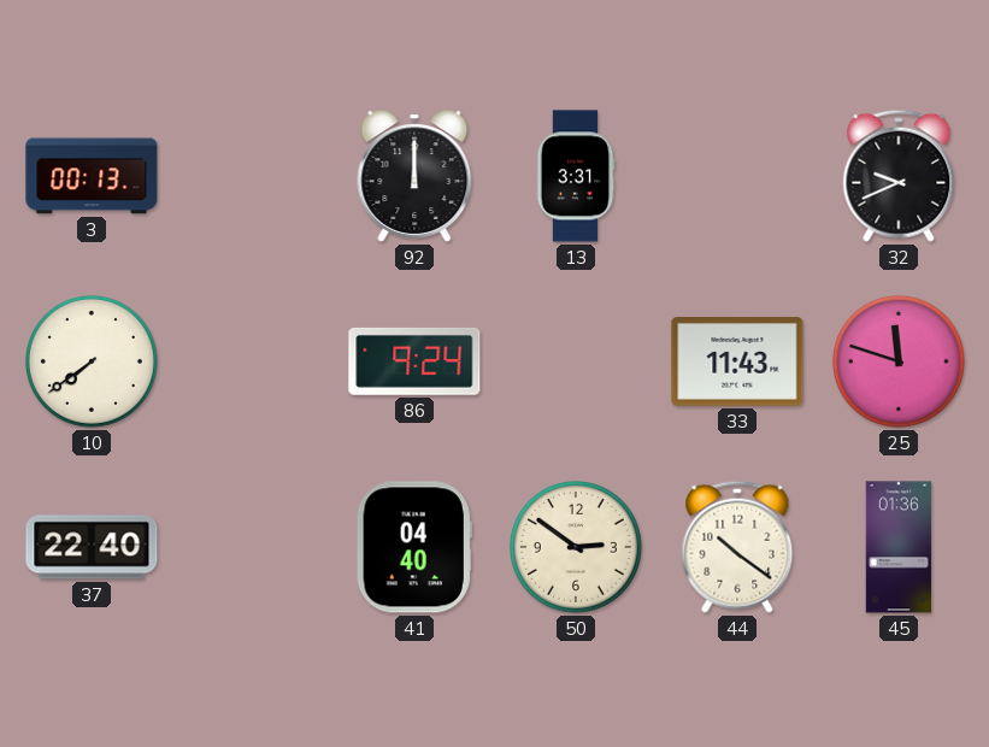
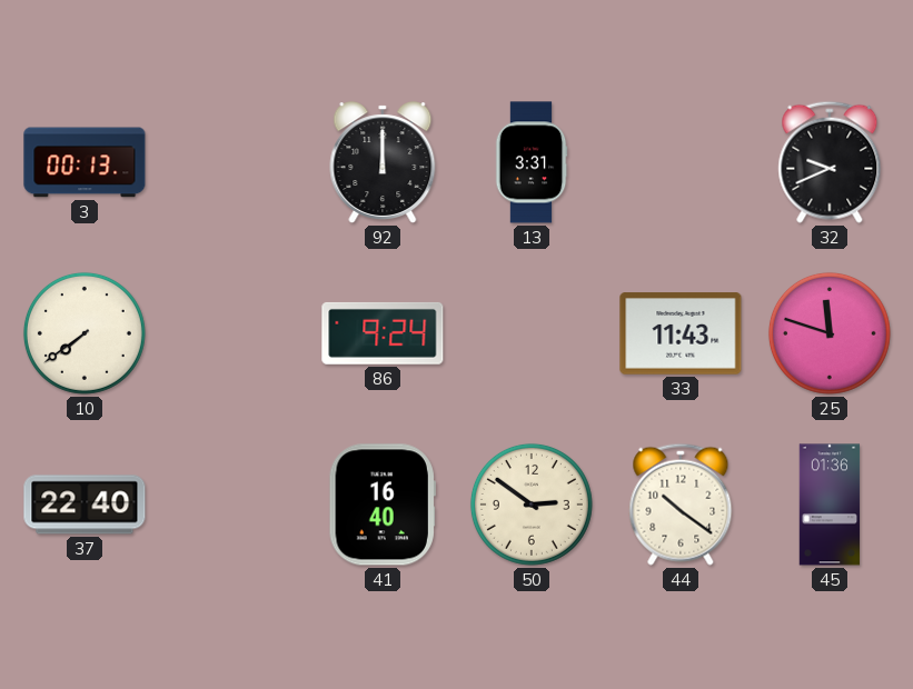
41: 04:40 -> 16:40 (383, 505)
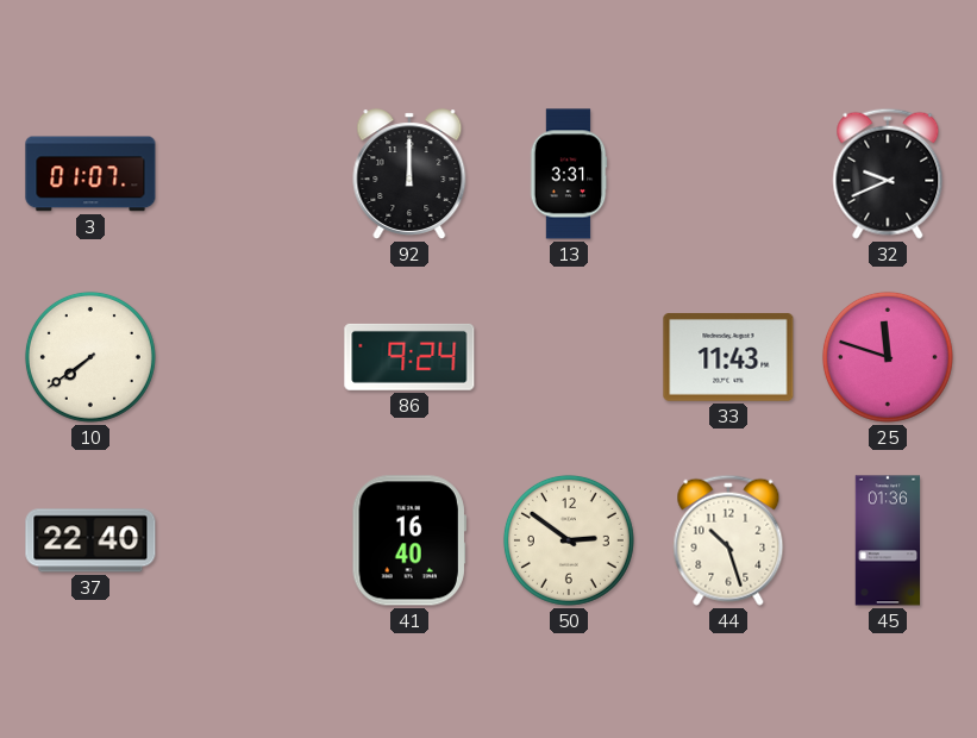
3: 00:13 -> 01:07 (90, 174)
44: 10:21 -> 10:27 (728, 540)
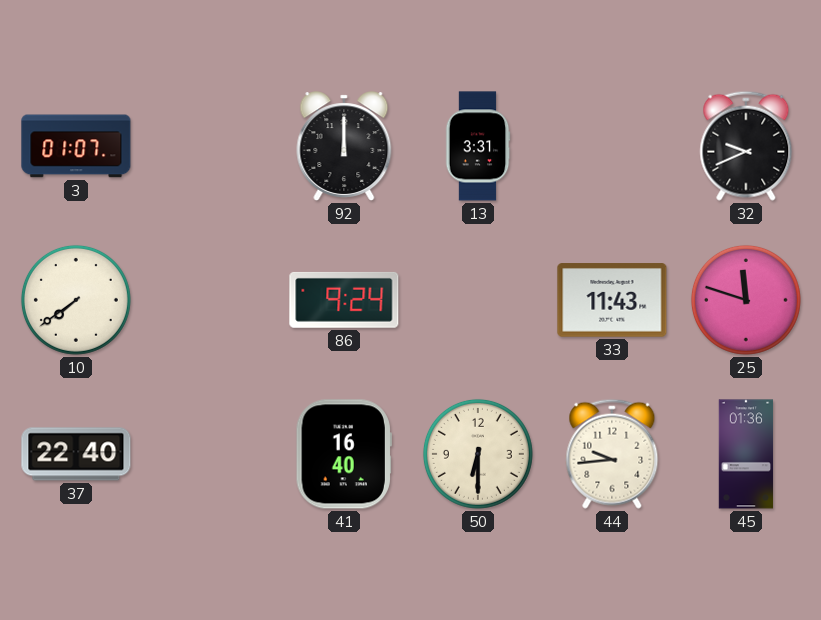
50: 2:51 -> 6:30 (478, 454)
44: 10:27 -> 9:44 (612, 454)
